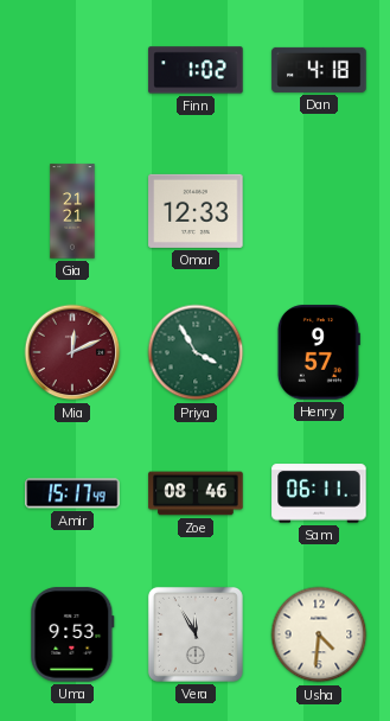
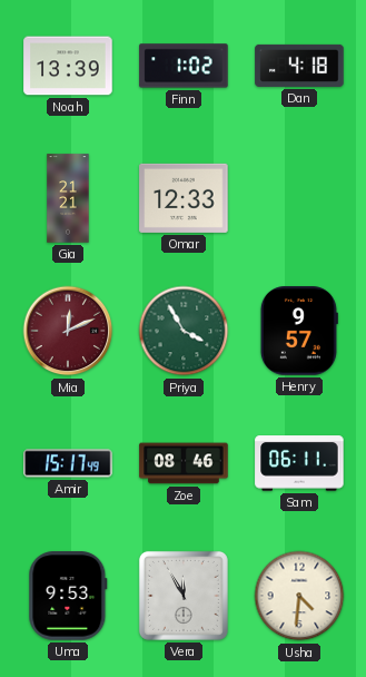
Noah: none -> 13:39 (68, 66)
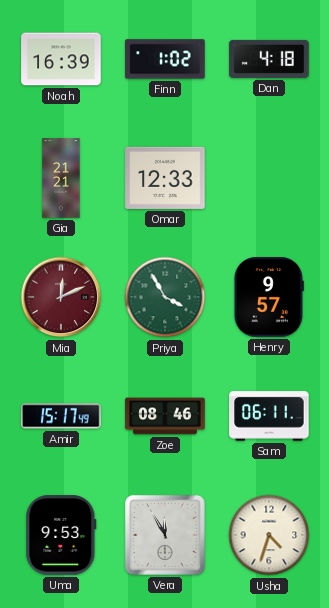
Noah: 13:39 -> 16:39 (61, 59)
Usha: 4:31 -> 4:33 (269, 535)
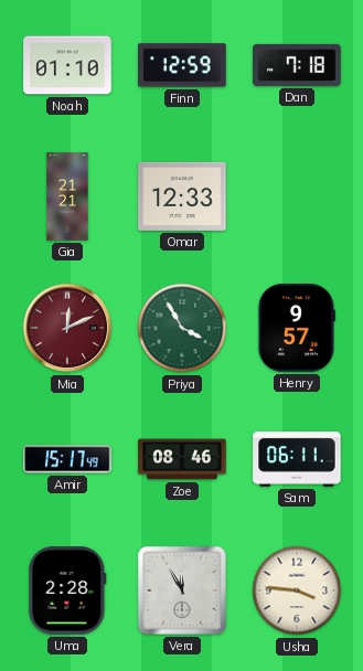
Noah: 16:39 -> 01:10 (67, 65)
Finn: 1:02 -> 12:59 (182, 65)
Dan: 4:18 -> 7:18 (297, 65)
Uma: 9:53 -> 2:28 (67, 590)
Usha: 4:33 -> 3:46 (297, 590)
